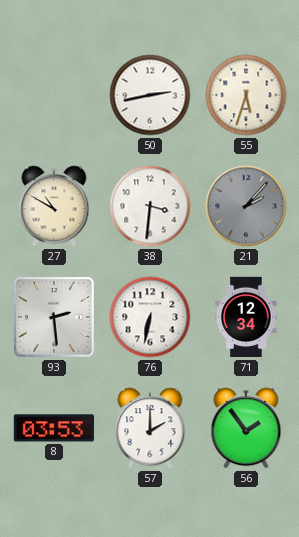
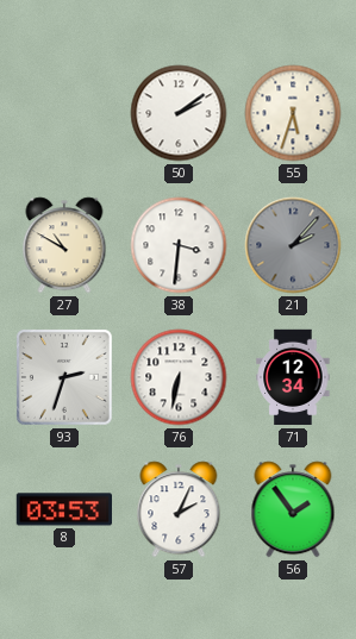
50: 2:43 -> 2:09 (179, 113)
93: 2:29 -> 2:33 (64, 377)
57: 2:00 -> 2:04 (179, 509)
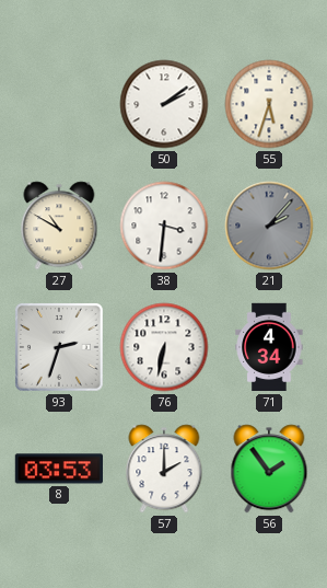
71: 12:34 -> 4:34 (269, 347)
57: 2:04 -> 2:00 (164, 469)
